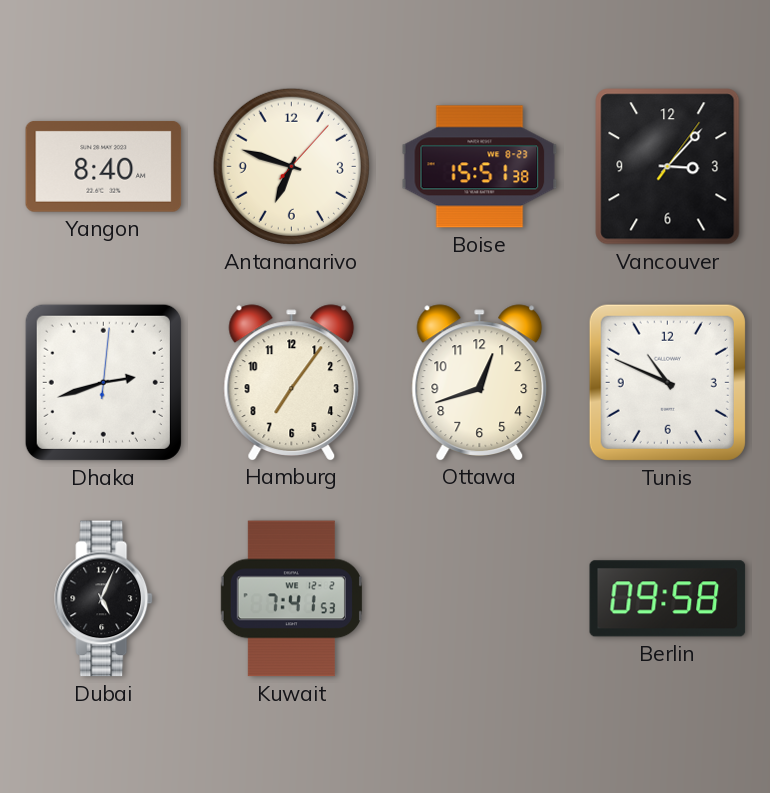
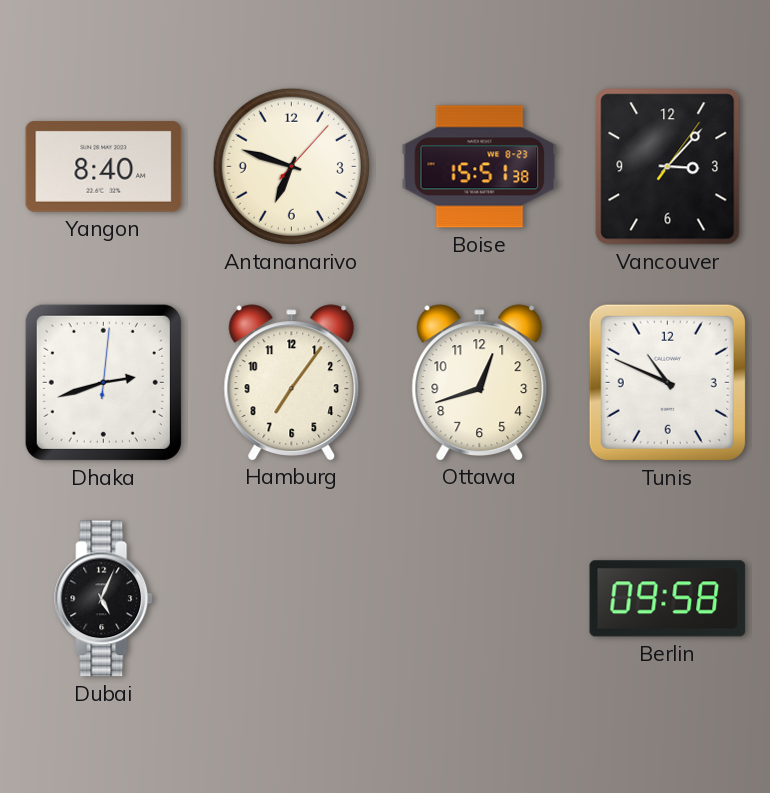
Kuwait: 7:41 -> none (291, 599)
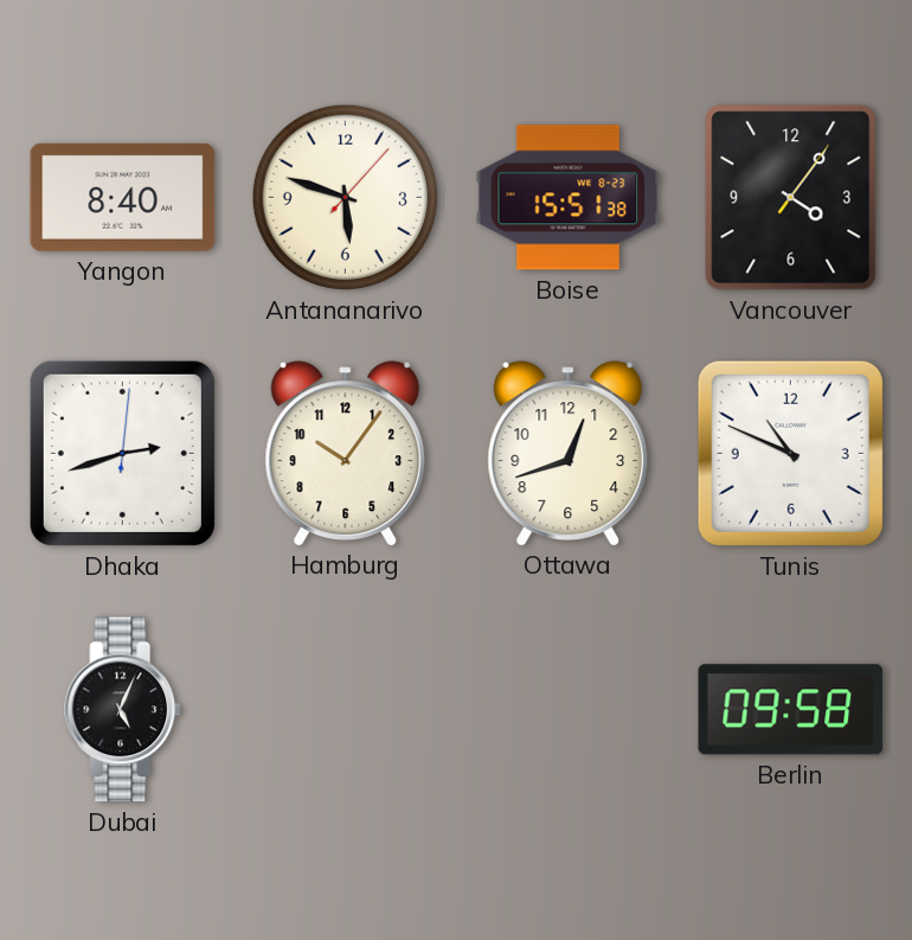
Antananarivo: 6:48 -> 5:48 (345, 197)
Vancouver: 3:07 -> 4:06 (791, 198)
Hamburg: 7:06 -> 10:06 (346, 453)
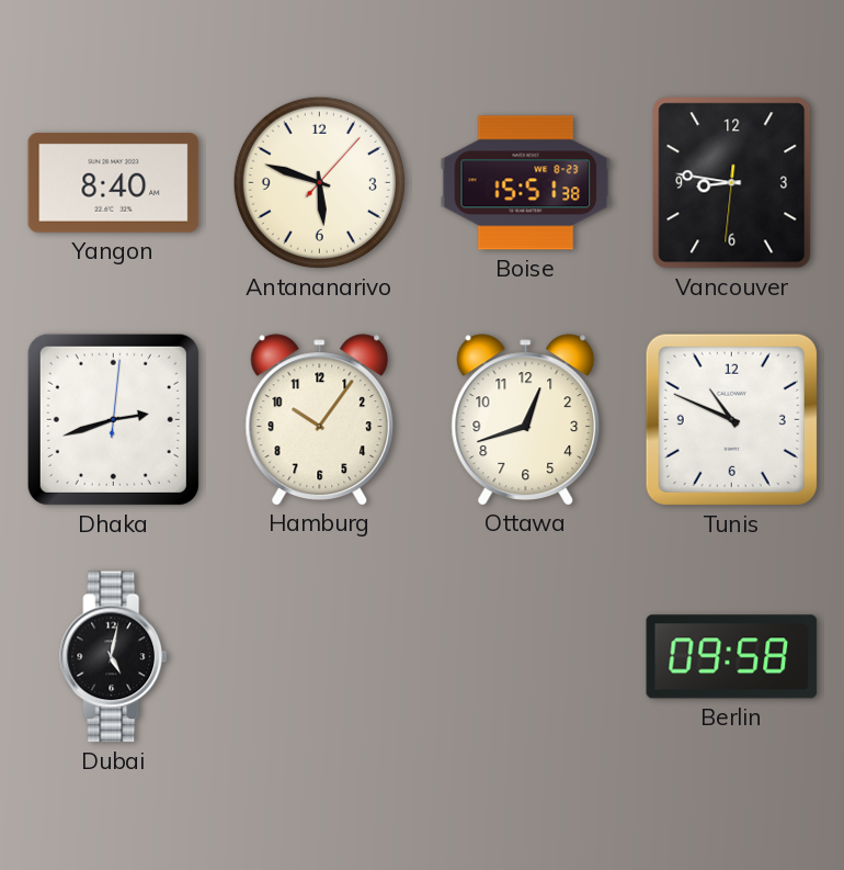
Vancouver: 4:06 -> 8:46 (732, 183)
Dubai: 5:04 -> 5:02 (114, 657)
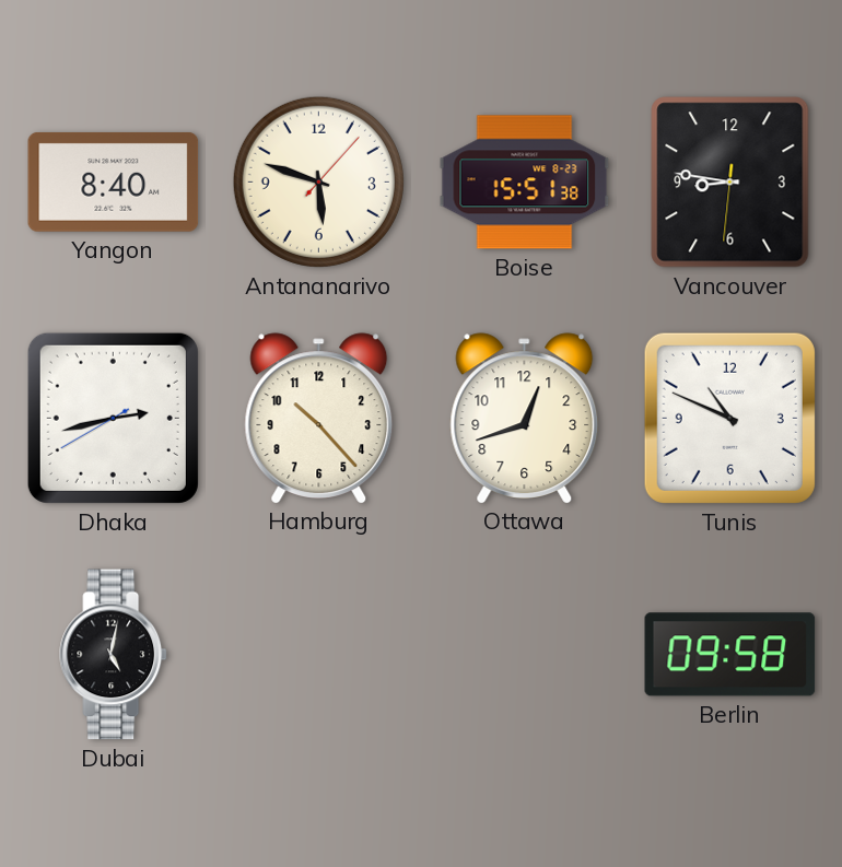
Dhaka: 2:42:01 -> 2:42:40 (113, 418)
Hamburg: 10:06 -> 10:23 (319, 418)
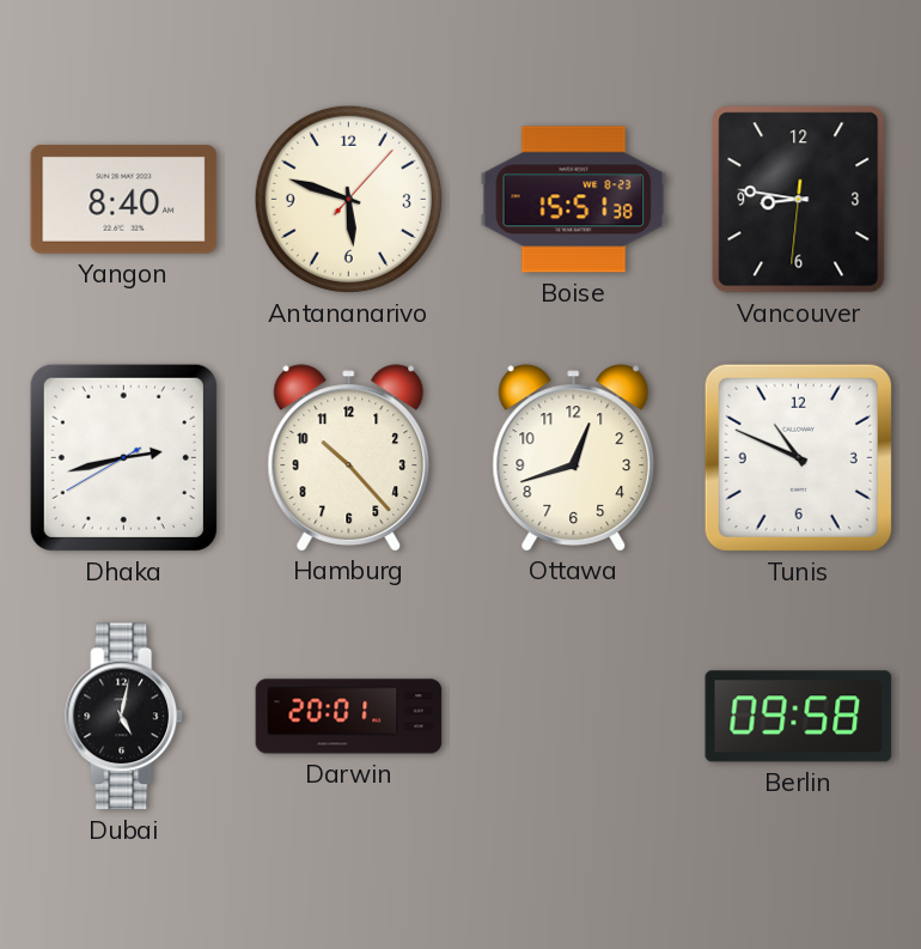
Darwin: none -> 20:01 (349, 717)
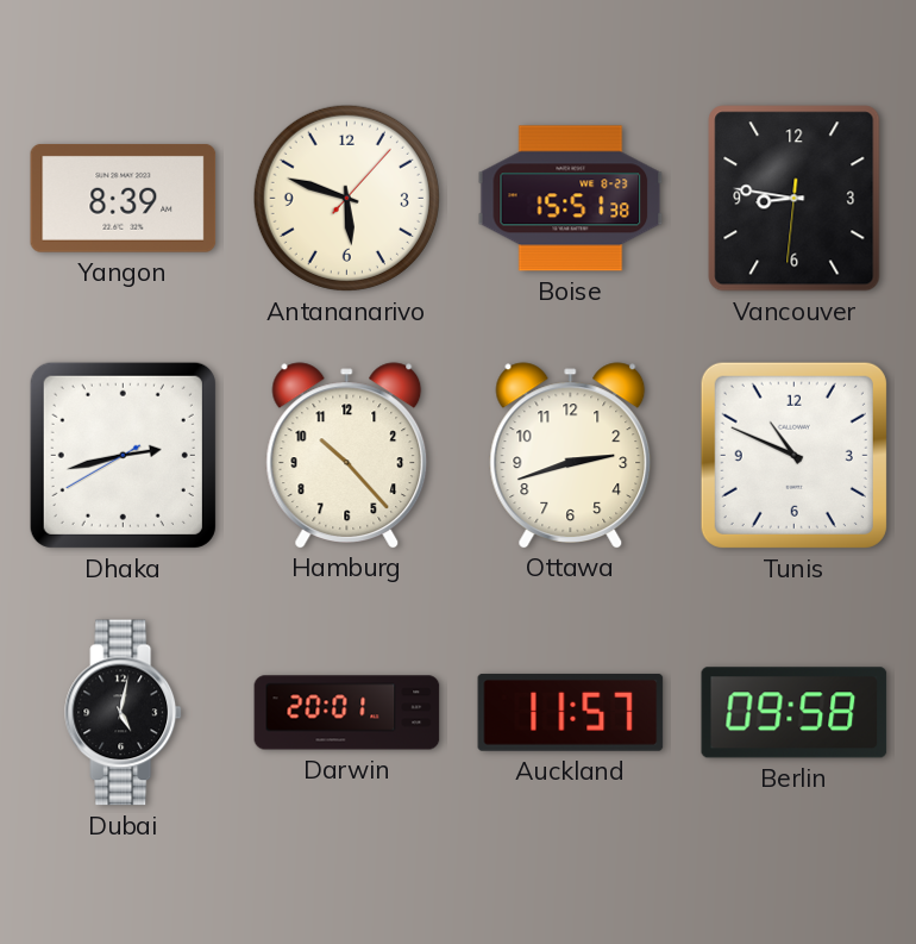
Yangon: 8:40 -> 8:39 (124, 198)
Ottawa: 12:42 -> 2:42 (571, 455)
Auckland: none -> 11:57 (571, 712)
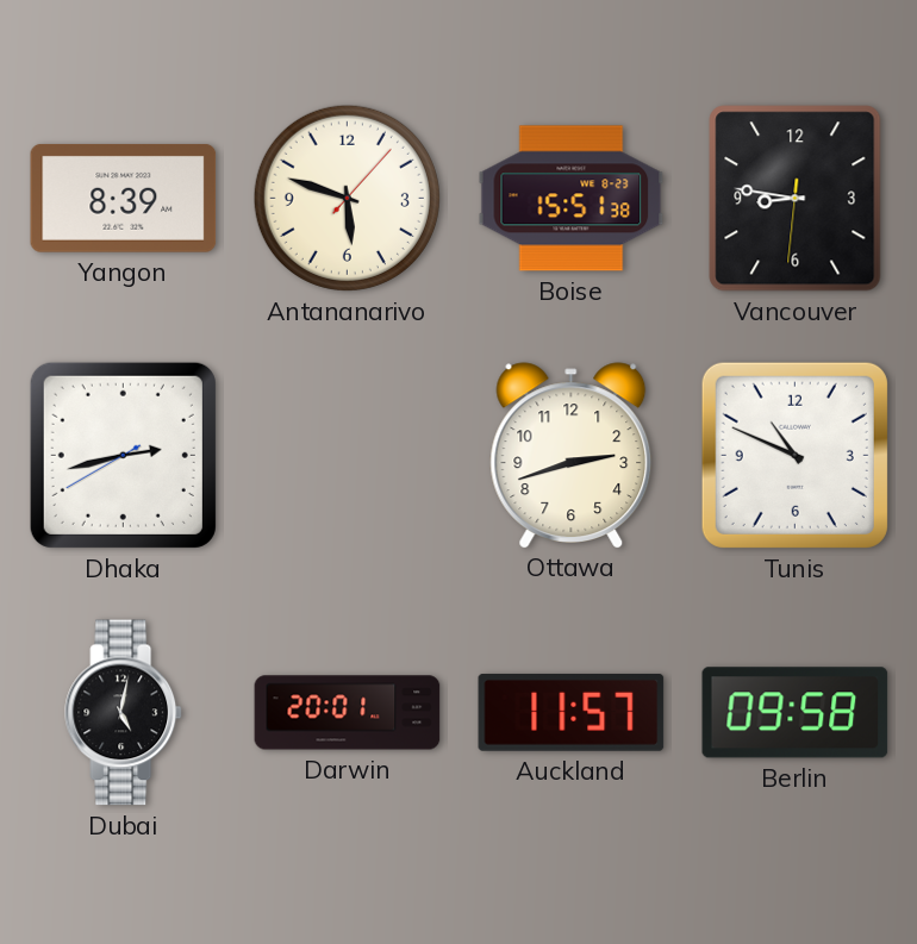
Hamburg: 10:23 -> none (347, 455)
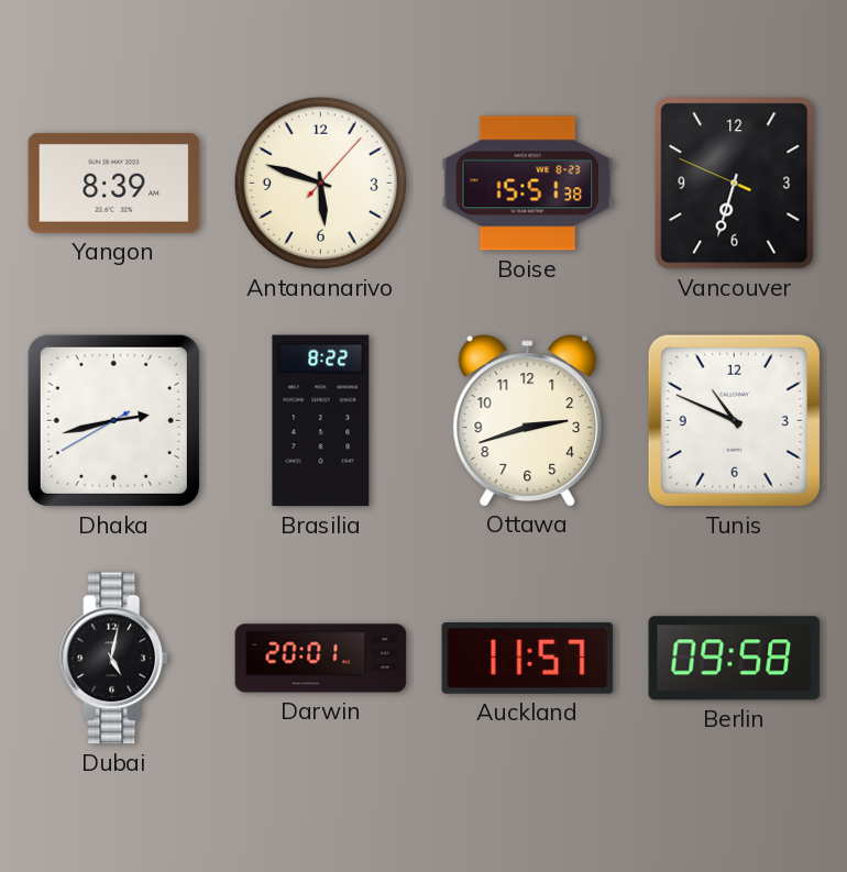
Vancouver: 8:46 -> 6:32 (735, 184)
Brasilia: none -> 8:22 (321, 421)
